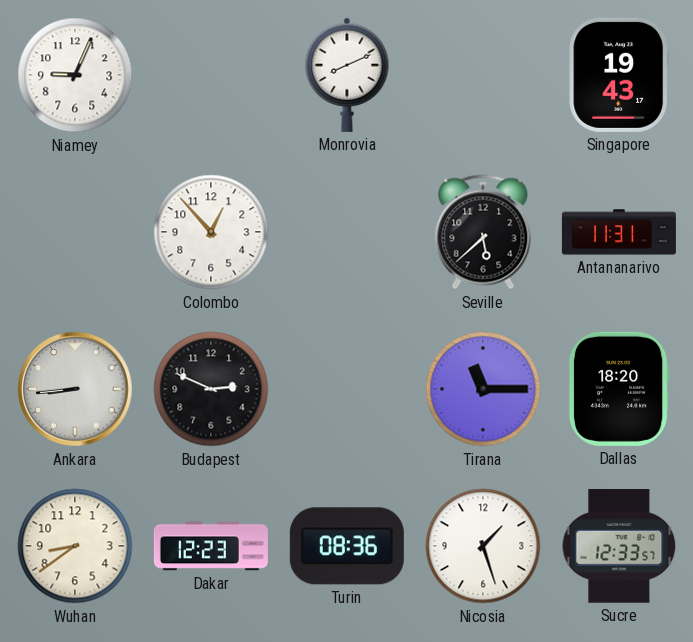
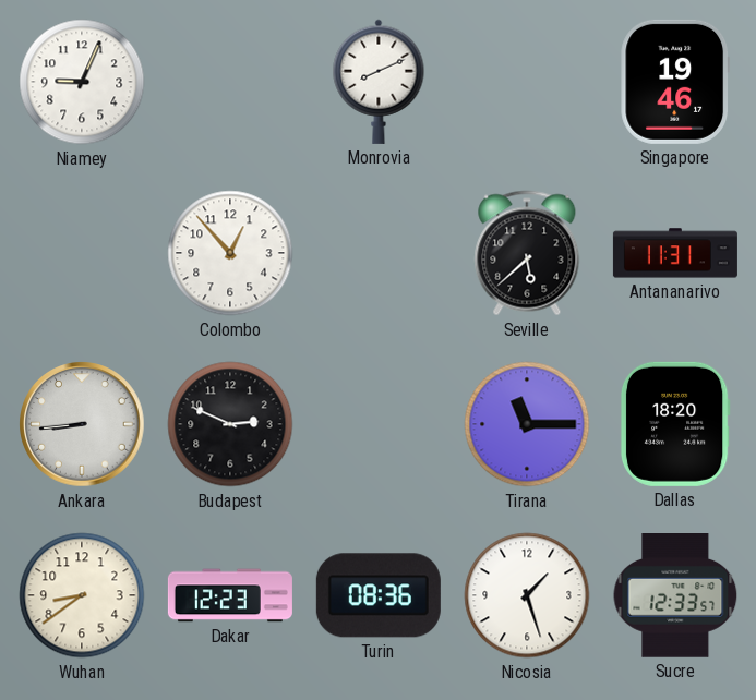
Singapore: 19:43 -> 19:46 (675, 82)
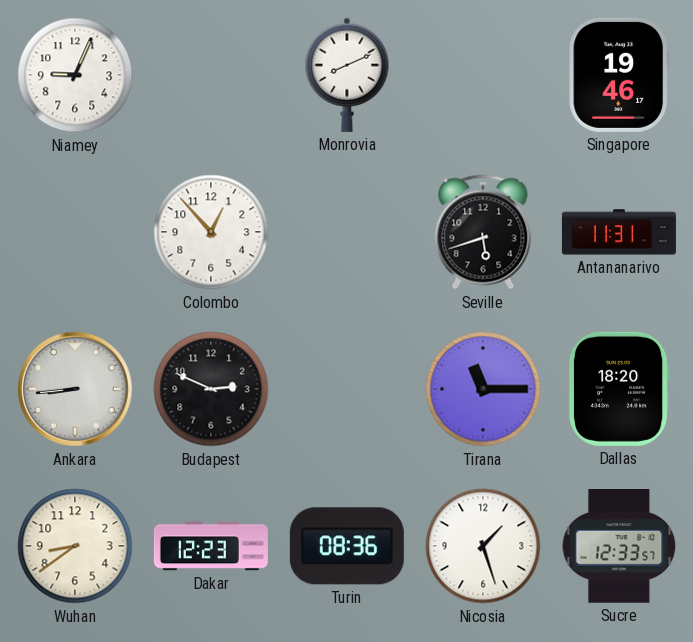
Seville: 5:38 -> 5:42 (483, 232)
